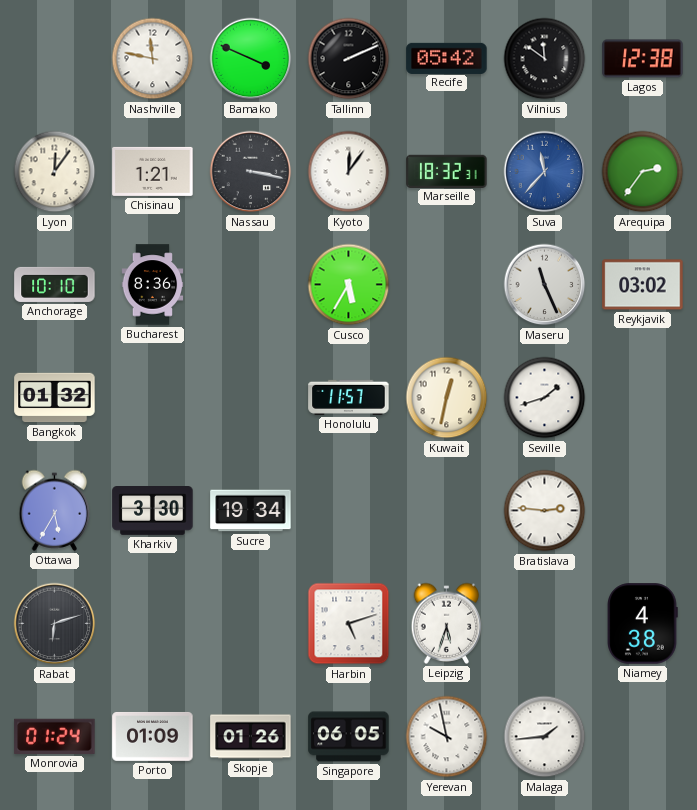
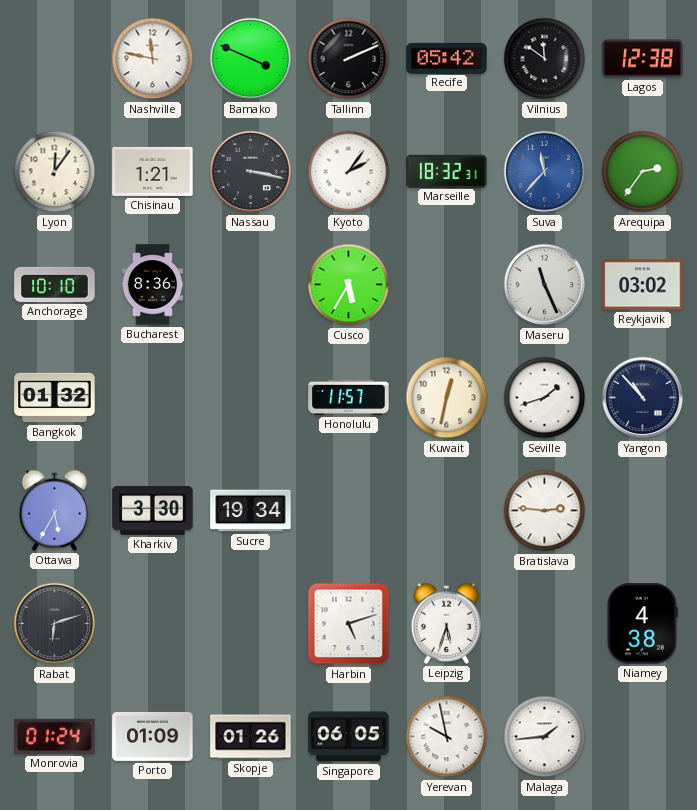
Kyoto: 12:06 -> 2:06 (349, 172)
Yangon: none -> 10:53 (643, 398)
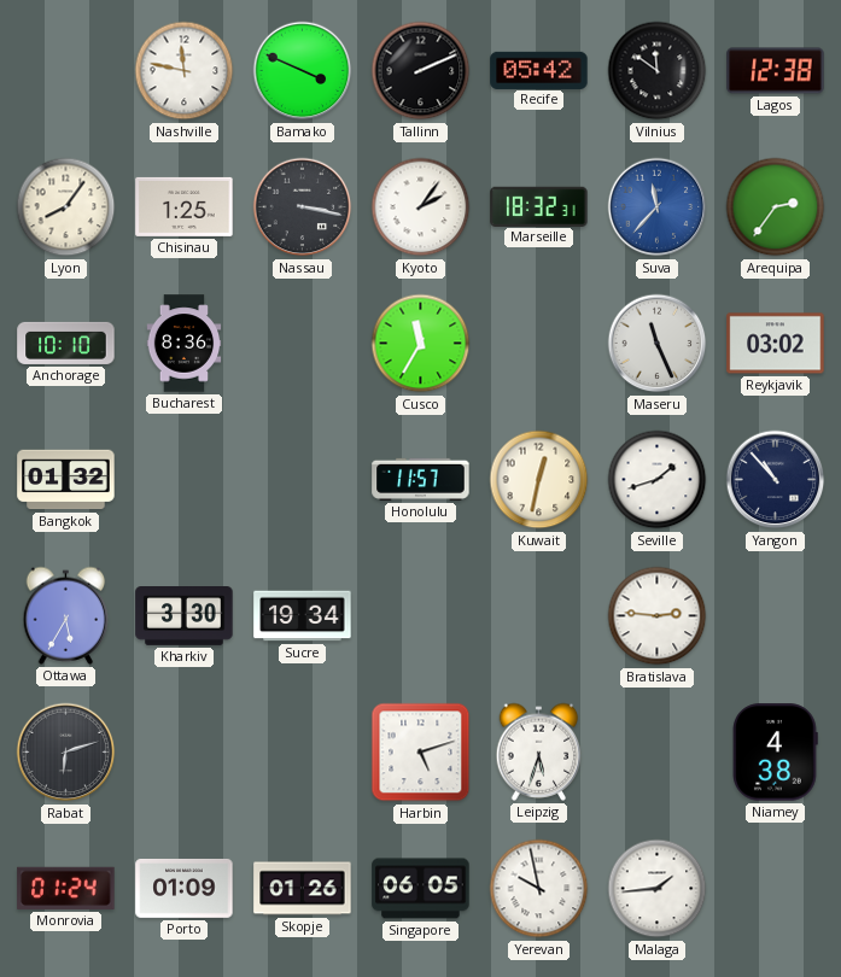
Lyon: 12:06 -> 8:06 (66, 207)
Chisinau: 1:21 -> 1:25 (185, 206)
Cusco: 5:35 -> 11:35 (421, 344)
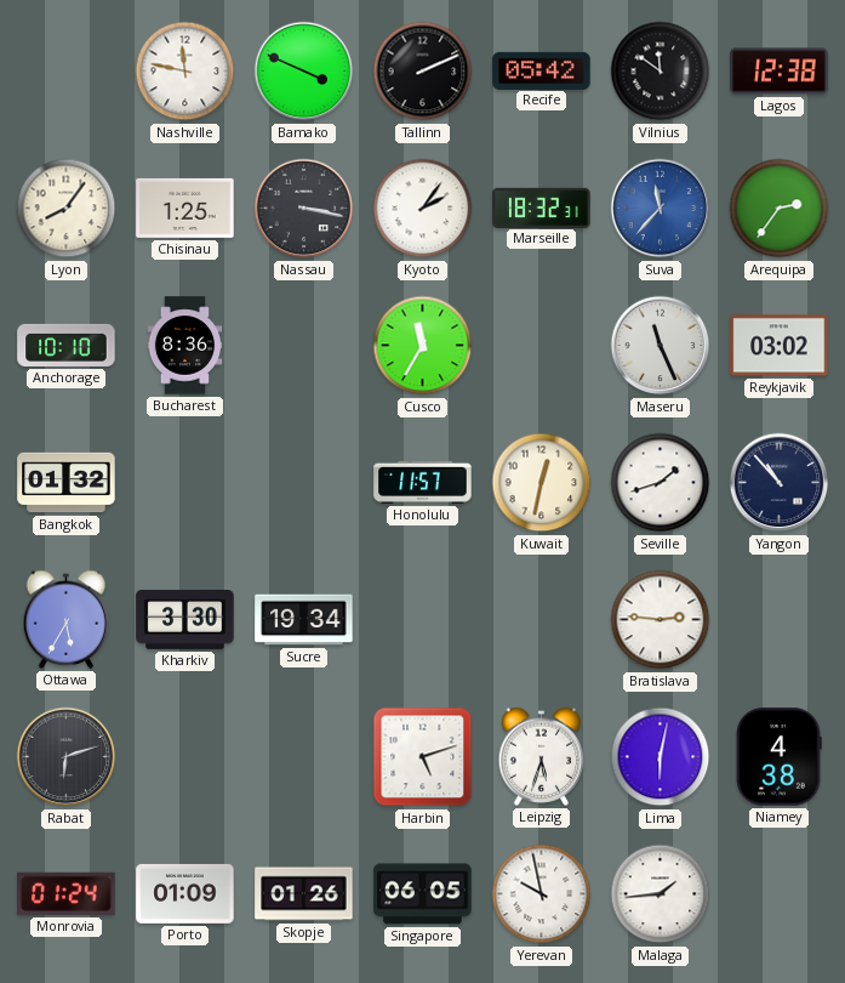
Lima: none -> 6:02 (661, 757)
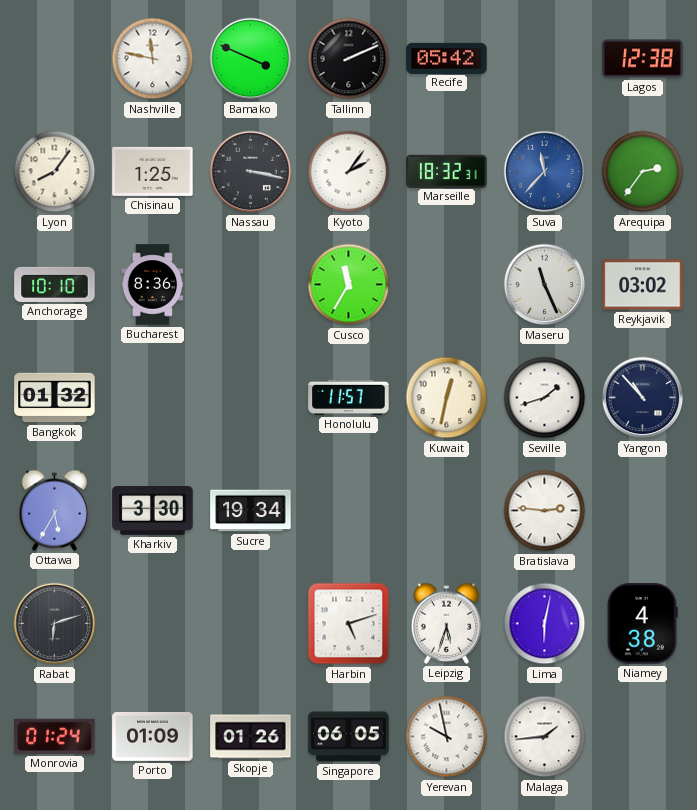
Vilnius: 11:51 -> none (661, 72)
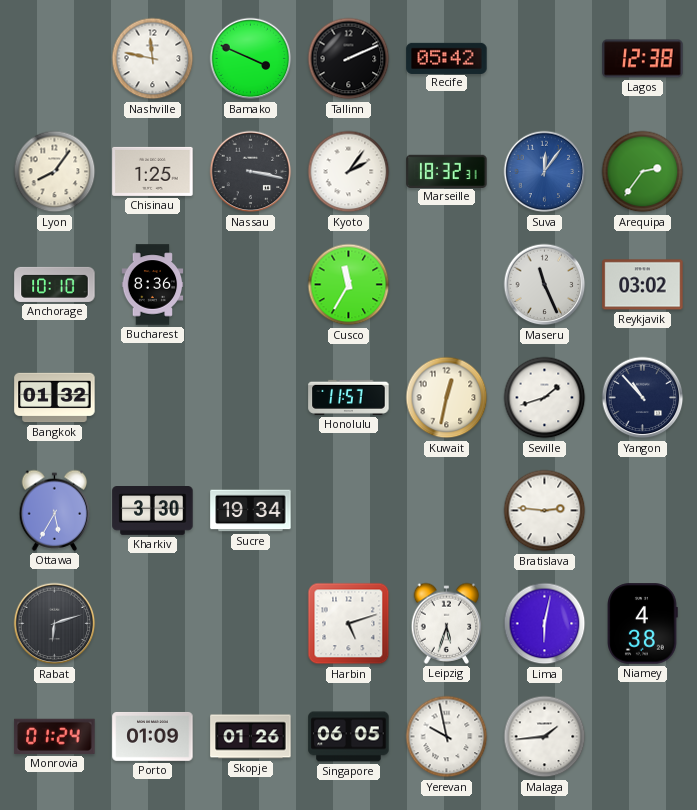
Suva: 11:37 -> 12:06 (545, 172)
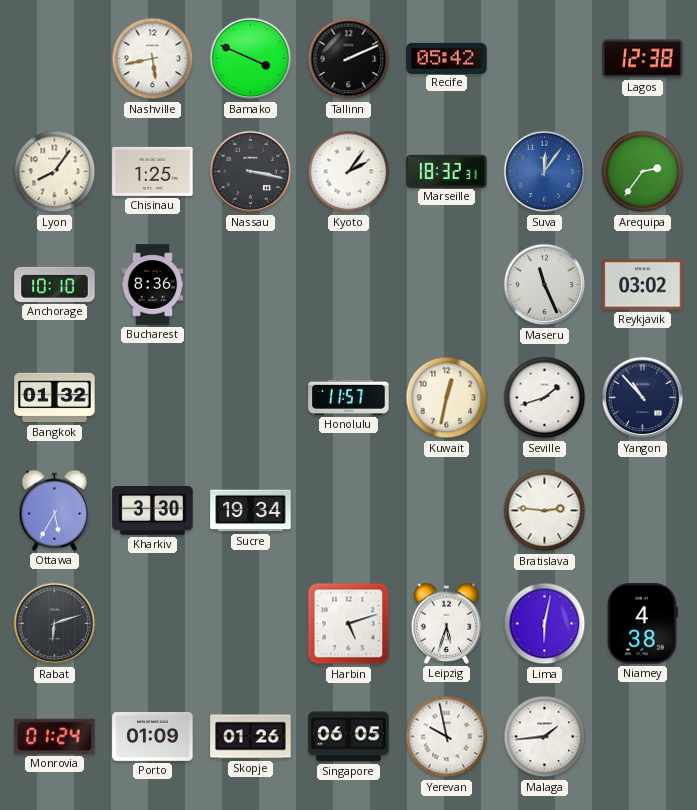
Nashville: 11:47 -> 5:43 (153, 59)
Cusco: 11:35 -> none (349, 285)
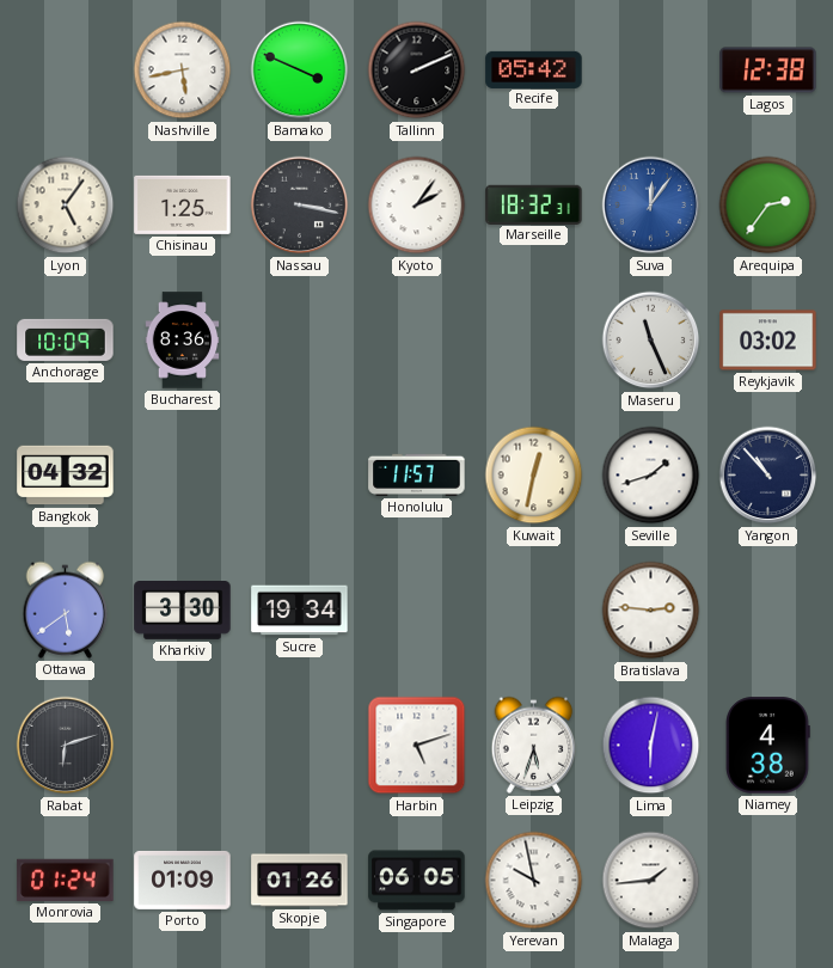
Lyon: 8:06 -> 5:06 (66, 206)
Anchorage: 10:10 -> 10:09 (66, 339)
Bangkok: 01:32 -> 04:32 (66, 476)
Ottawa: 5:35 -> 5:39 (66, 609)
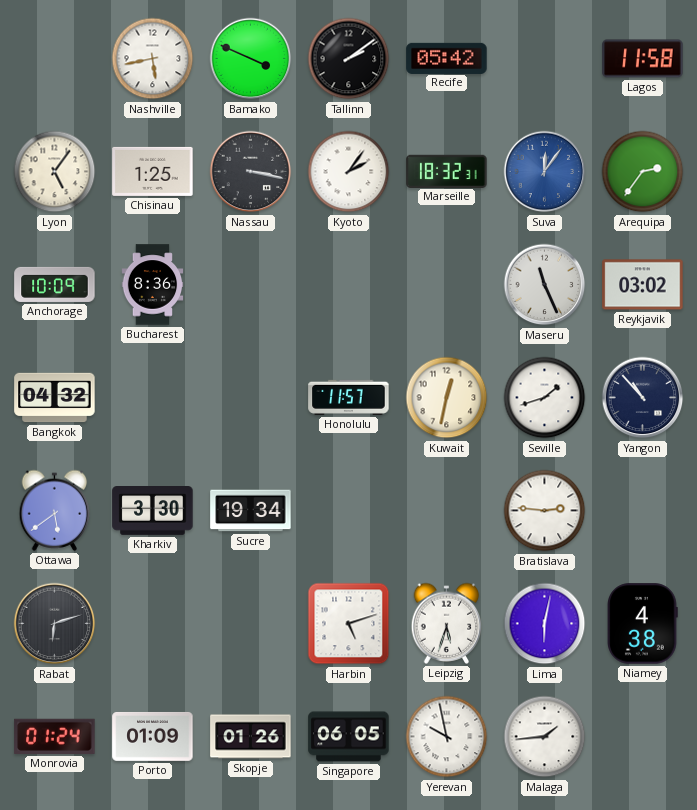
Tallinn: 2:11 -> 2:09 (349, 59)
Lagos: 12:38 -> 11:58 (643, 59)
